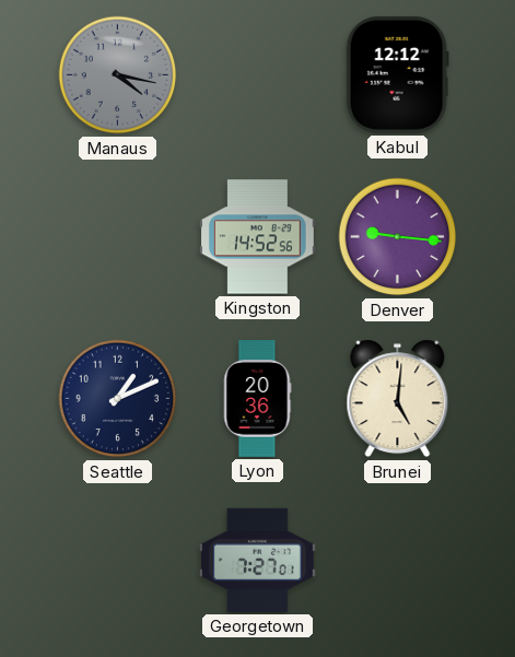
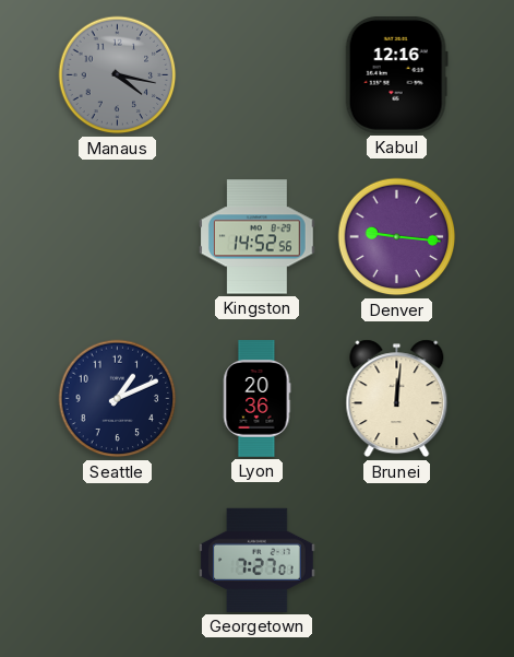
Kabul: 12:12 -> 12:16 (396, 74)
Brunei: 5:01 -> 12:01 (397, 399)
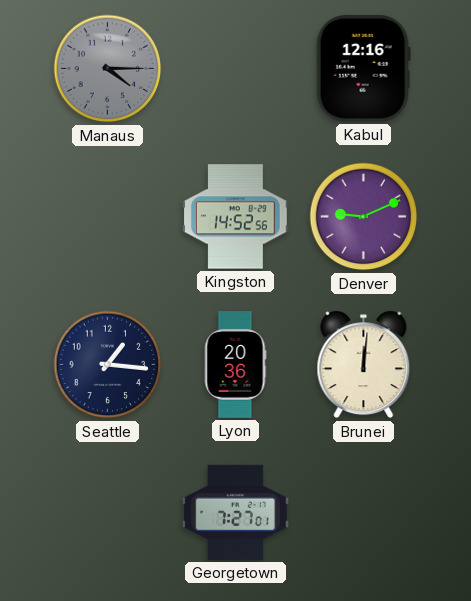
Manaus: 4:17 -> 4:15 (108, 69)
Denver: 9:16 -> 9:11 (364, 217)
Seattle: 1:11 -> 1:16 (108, 365)
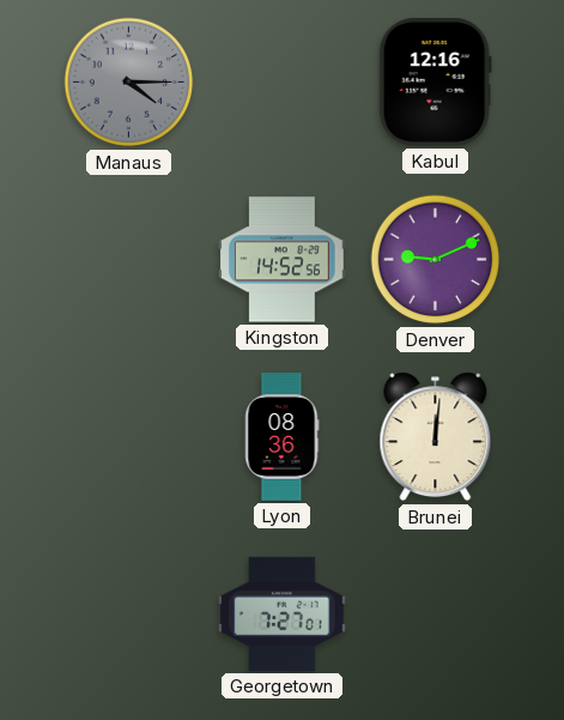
Seattle: 1:16 -> none (108, 365)
Lyon: 20:36 -> 08:36 (281, 437)
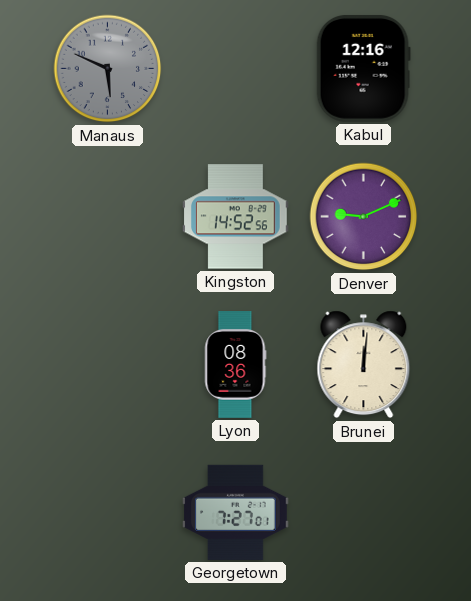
Manaus: 4:15 -> 5:49 (108, 69)
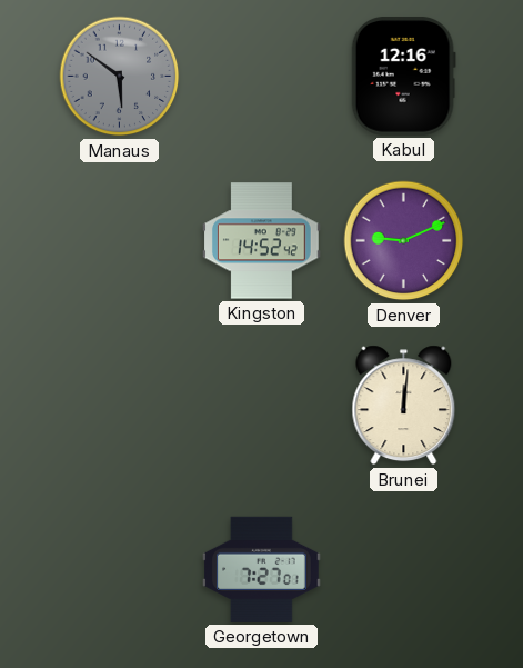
Manaus: 5:49 -> 5:51 (120, 77)
Kingston: 14:52:56 -> 14:52:42 (262, 241)
Lyon: 08:36 -> none (235, 365)
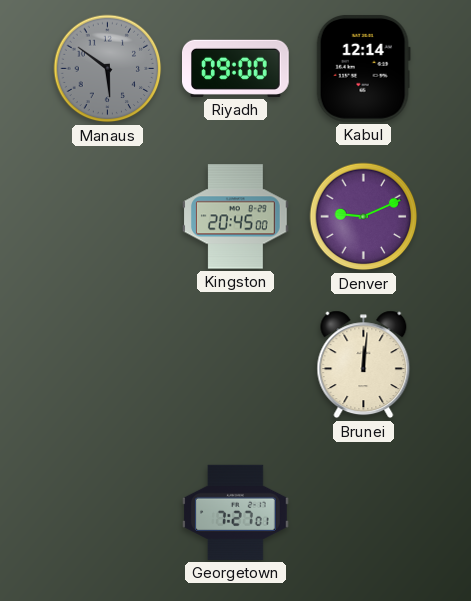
Riyadh: none -> 09:00 (236, 68)
Kabul: 12:16 -> 12:14 (363, 68)
Kingston: 14:52 -> 20:45 (236, 217)
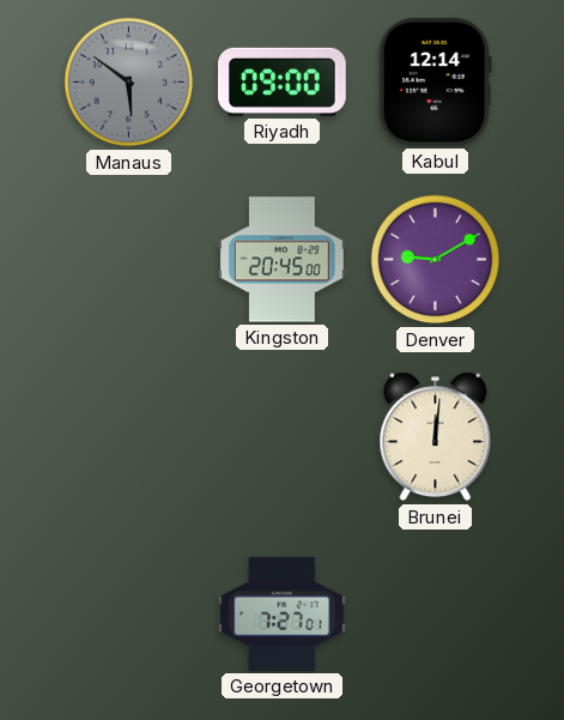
Denver: 9:11 -> 9:10 (436, 260)
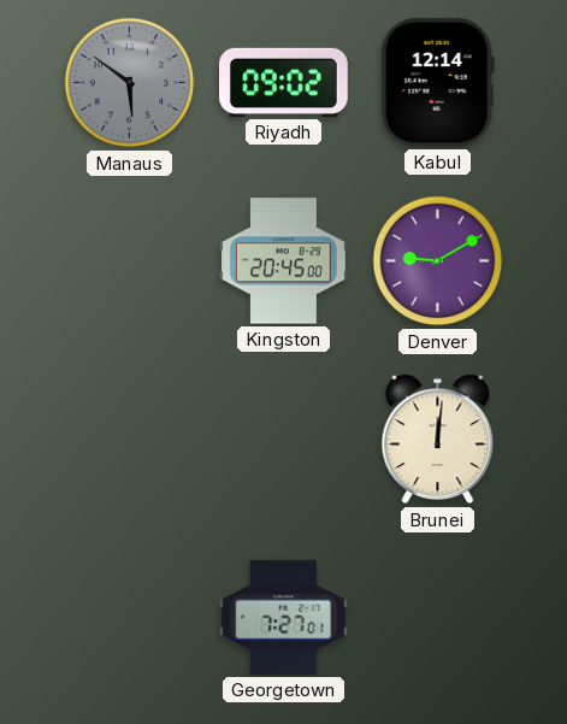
Riyadh: 09:00 -> 09:02 (284, 82)
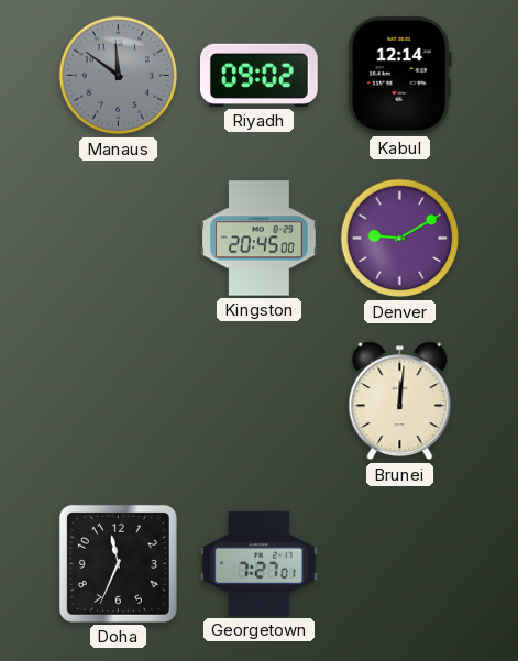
Manaus: 5:51 -> 11:51 (119, 76)
Doha: none -> 11:34 (118, 563)
